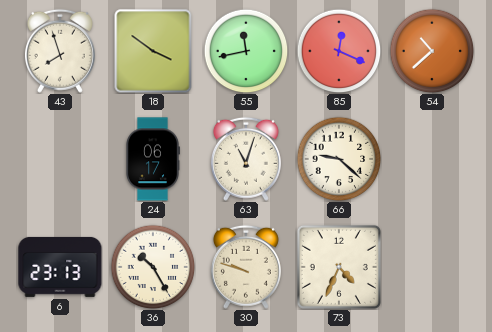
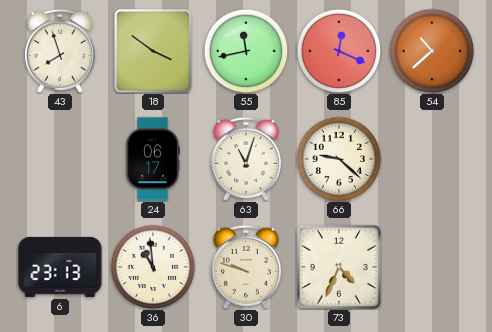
36: 10:25 -> 10:59 (153, 267)
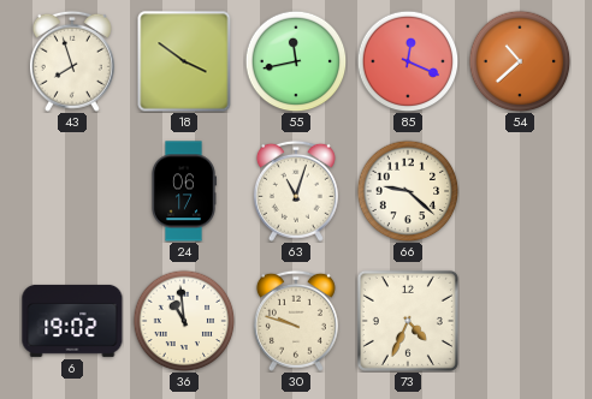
6: 23:13 -> 19:02 (72, 321)
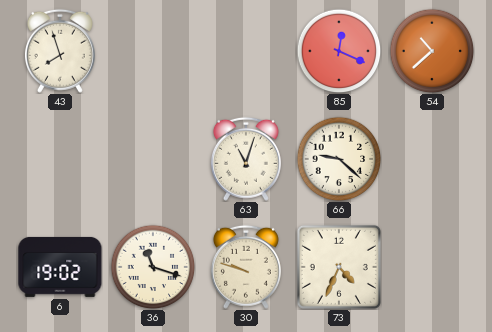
18: 3:51 -> none (184, 61)
55: 11:43 -> none (296, 61)
24: 06:17 -> none (184, 191)
36: 10:59 -> 11:18 (153, 267)
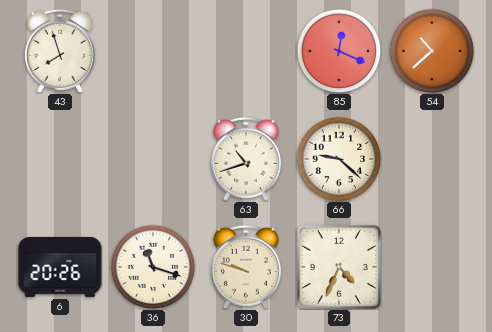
63: 11:03 -> 10:42 (246, 159)
6: 19:02 -> 20:26 (60, 267)
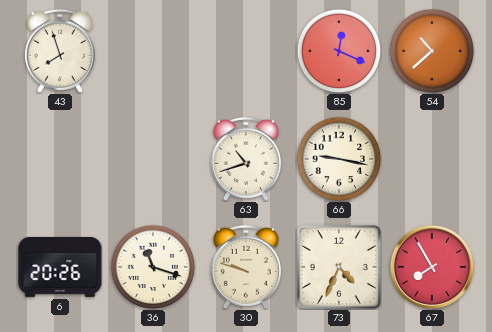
66: 9:22 -> 9:17 (339, 159)
67: none -> 7:55 (431, 266)
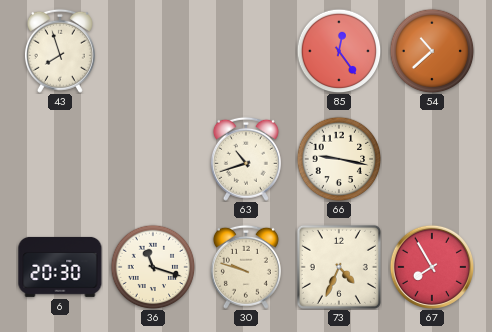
85: 12:19 -> 12:24 (339, 51)
6: 20:26 -> 20:30 (60, 267)
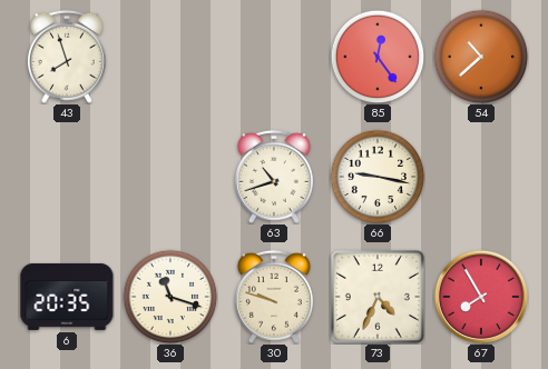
6: 20:30 -> 20:35 (67, 297)
